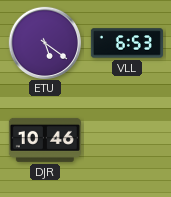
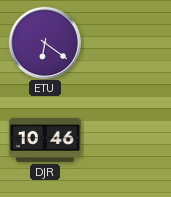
ETU: 5:21 -> 6:21 (44, 42)
VLL: 6:53 -> none (127, 43)
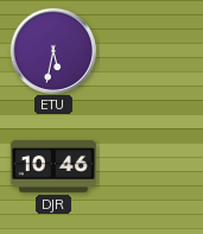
ETU: 6:21 -> 5:32 (52, 50)
